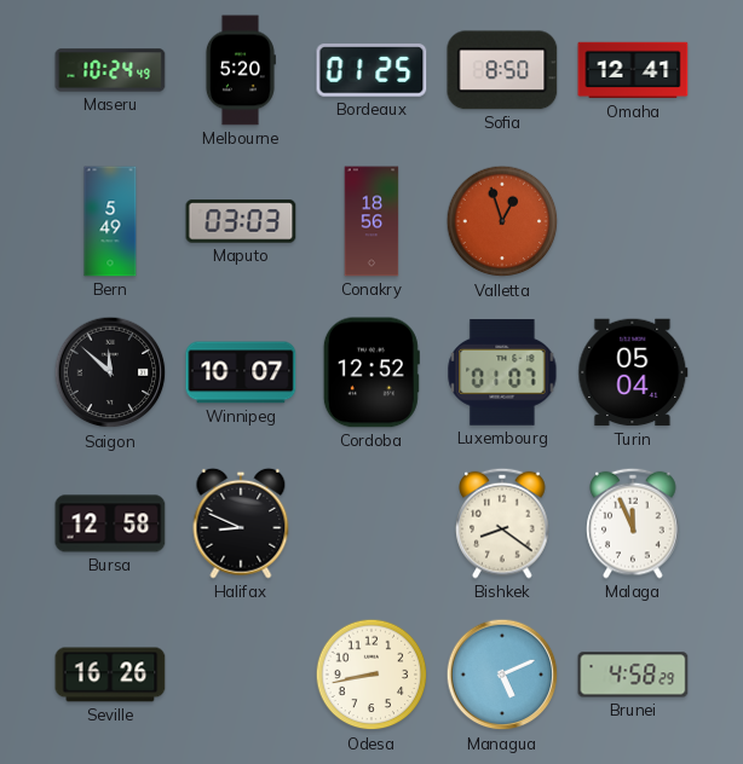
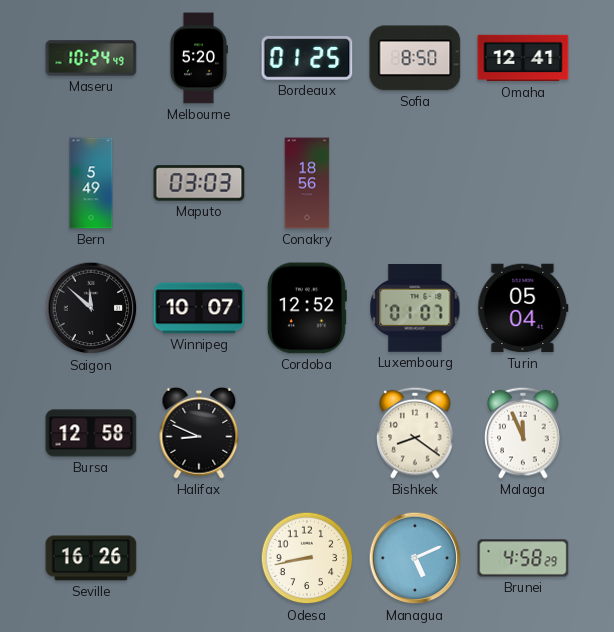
Valletta: 12:57 -> none (502, 221)
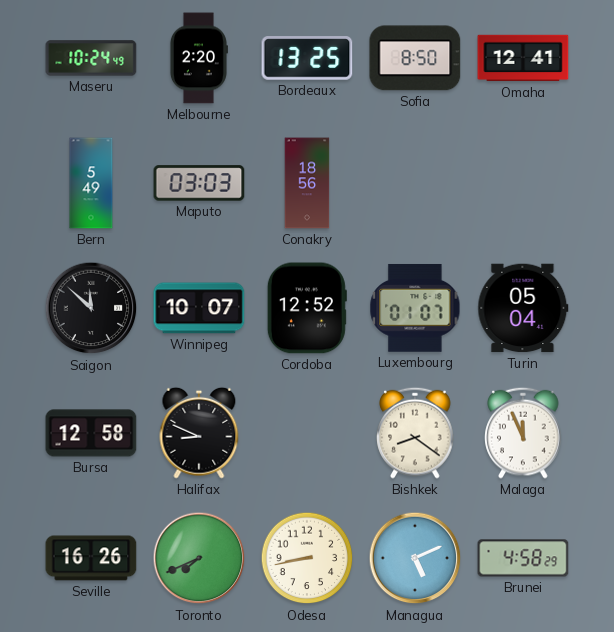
Melbourne: 5:20 -> 2:20 (198, 58)
Bordeaux: 01:25 -> 13:25 (307, 58)
Toronto: none -> 7:41 (199, 558)
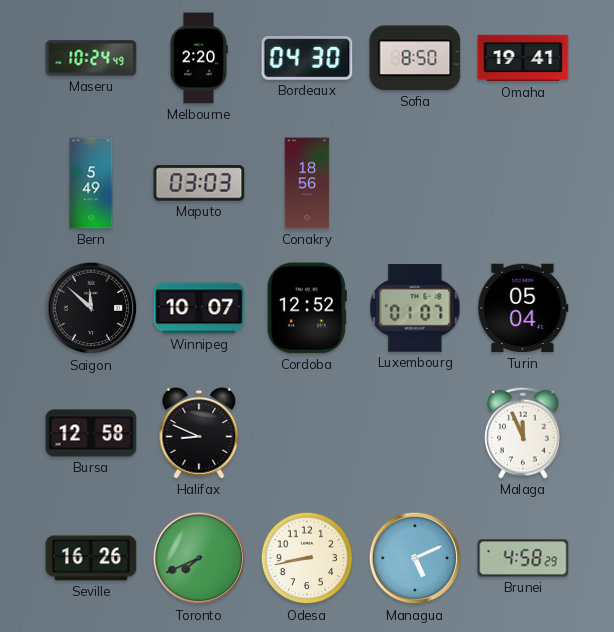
Bordeaux: 13:25 -> 04:30 (307, 58)
Omaha: 12:41 -> 19:41 (523, 58)
Bishkek: 8:21 -> none (415, 433)
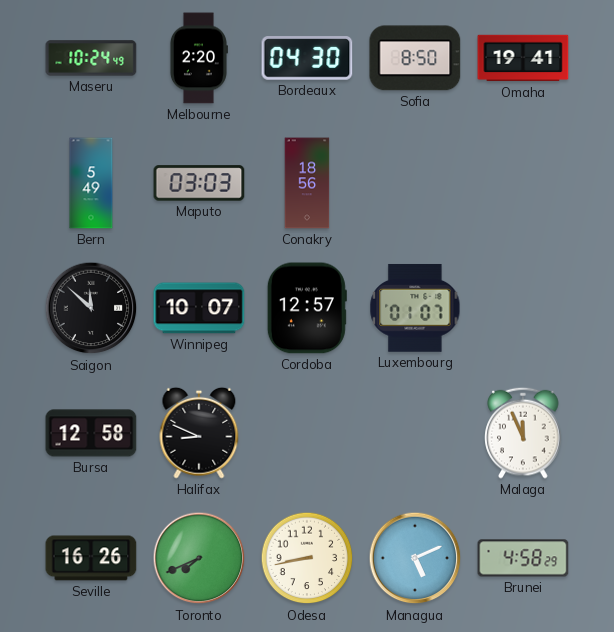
Cordoba: 12:52 -> 12:57 (307, 308)
Turin: 05:04 -> none (523, 308)
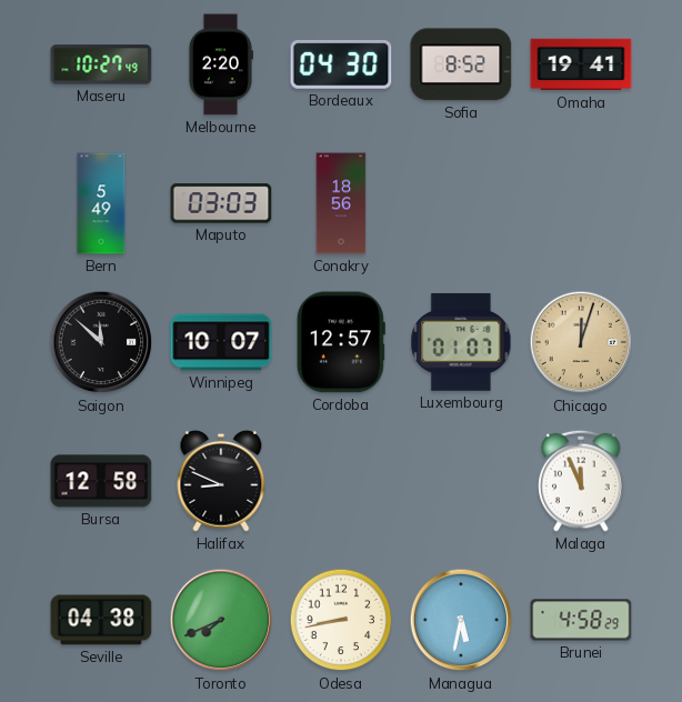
Maseru: 10:24 -> 10:27 (101, 64)
Sofia: 8:50 -> 8:52 (461, 64)
Chicago: none -> 12:03 (581, 342)
Seville: 16:26 -> 04:38 (101, 620)
Managua: 5:11 -> 5:32 (461, 620)
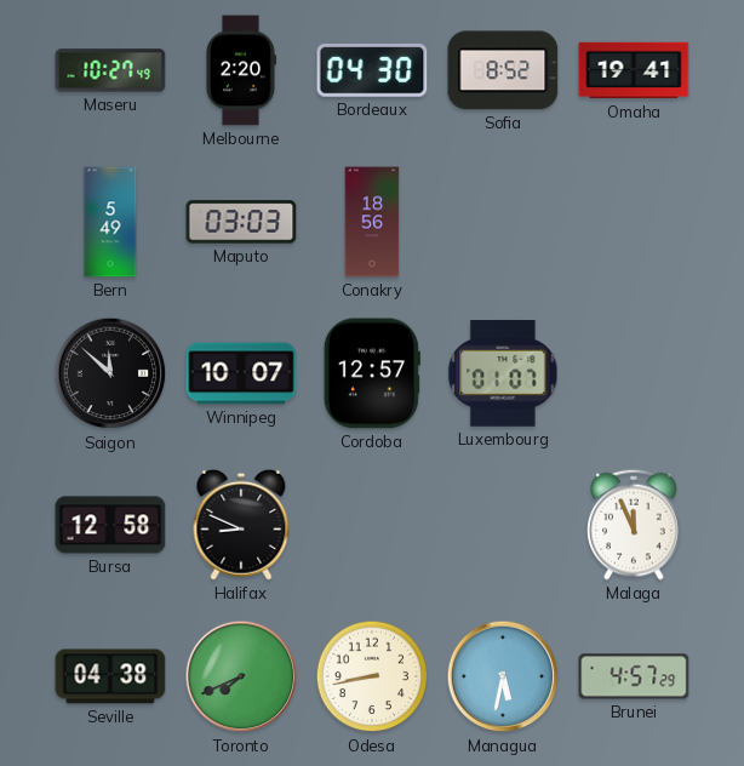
Chicago: 12:03 -> none (581, 342)
Brunei: 4:58 -> 4:57 (634, 676)
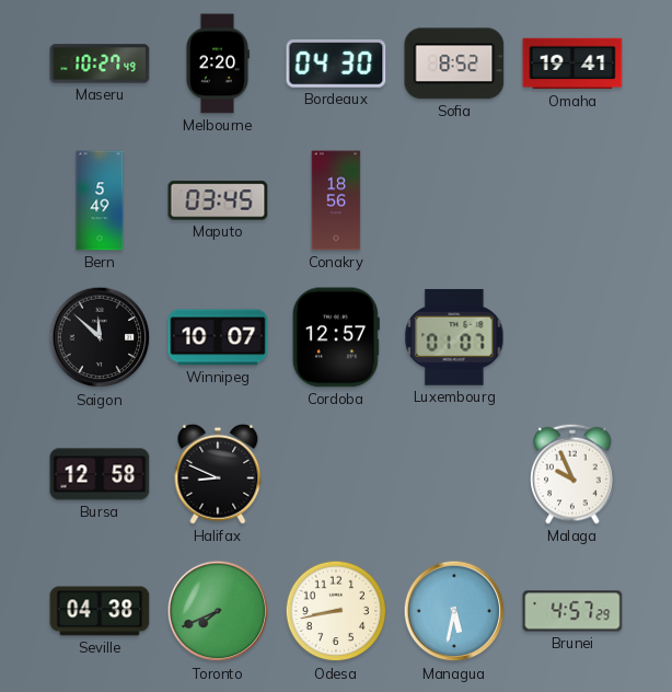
Maputo: 03:03 -> 03:45 (218, 200)
Malaga: 11:56 -> 9:56 (572, 474)
